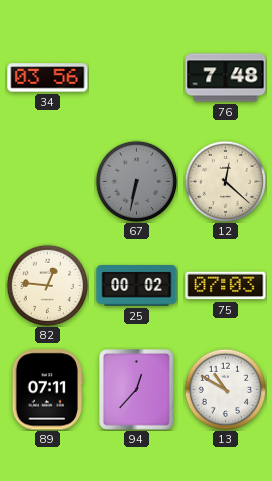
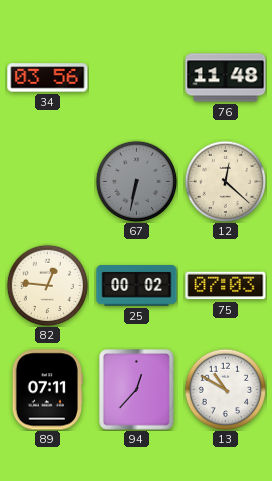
76: 7:48 -> 11:48 (226, 78)
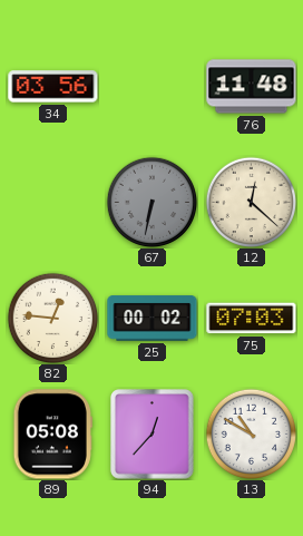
89: 07:11 -> 05:08 (52, 435)
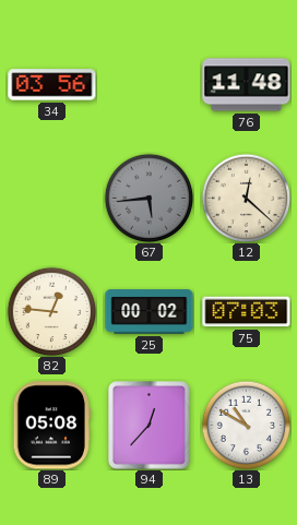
67: 6:32 -> 5:44 (148, 198)
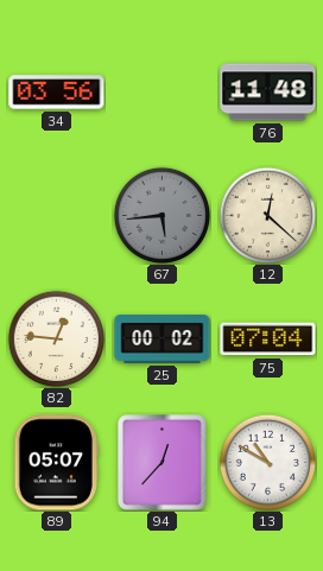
75: 07:03 -> 07:04 (268, 340)
89: 05:08 -> 05:07 (56, 463)
